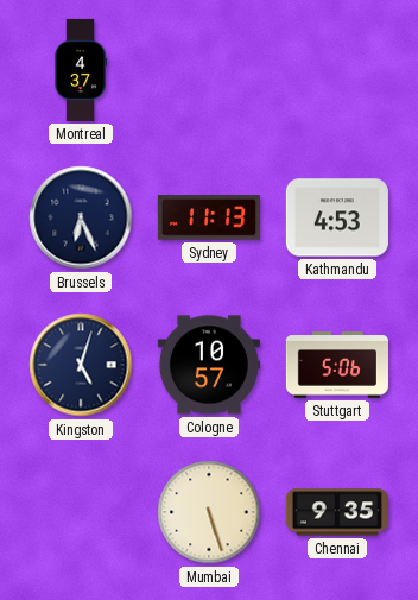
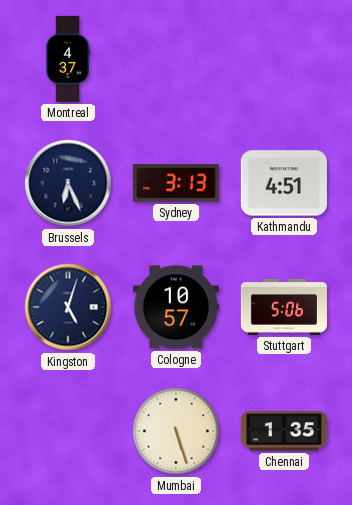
Sydney: 11:13 -> 3:13 (176, 183)
Kathmandu: 4:53 -> 4:51 (284, 183)
Chennai: 9:35 -> 1:35 (284, 431)
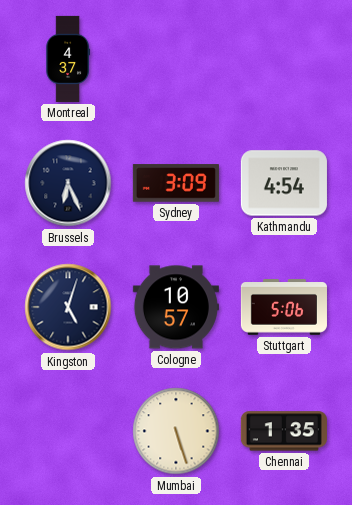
Sydney: 3:13 -> 3:09 (176, 183)
Kathmandu: 4:51 -> 4:54 (284, 183)
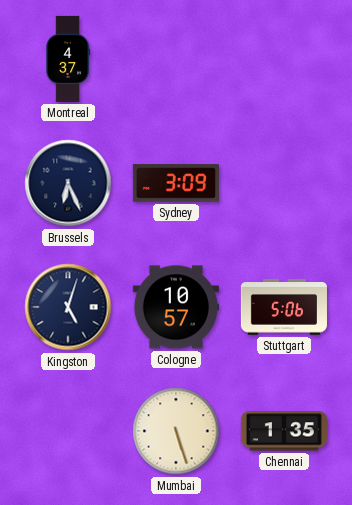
Kathmandu: 4:54 -> none (284, 183)
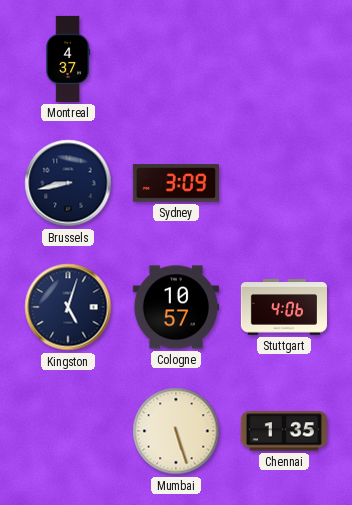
Brussels: 6:26 -> 8:43 (68, 183)
Stuttgart: 5:06 -> 4:06 (284, 308)
